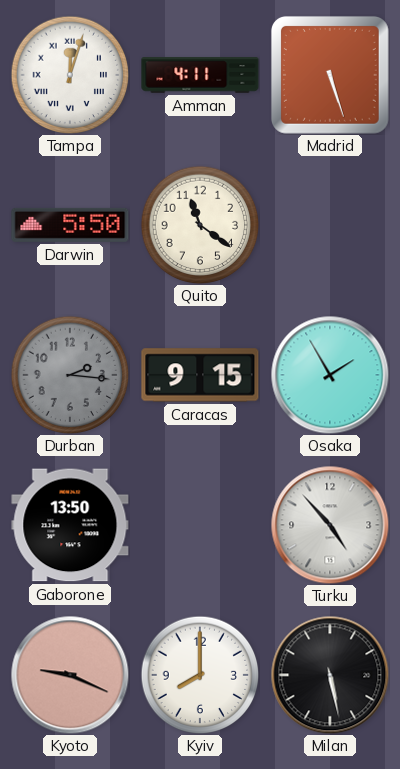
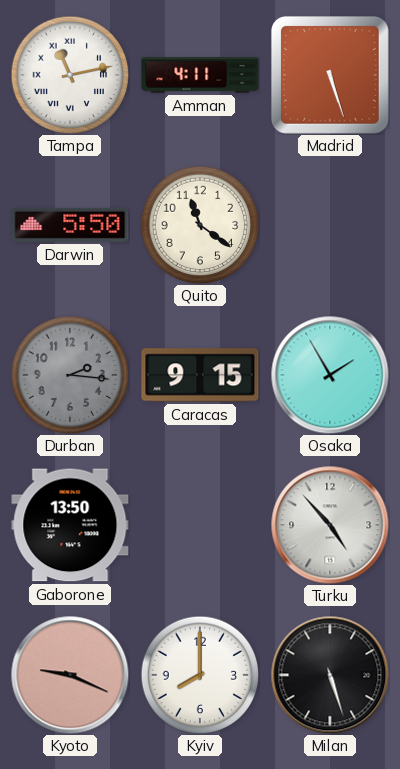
Tampa: 12:03 -> 11:13 (70, 75)
Milan: 5:28 -> 5:27 (330, 675)
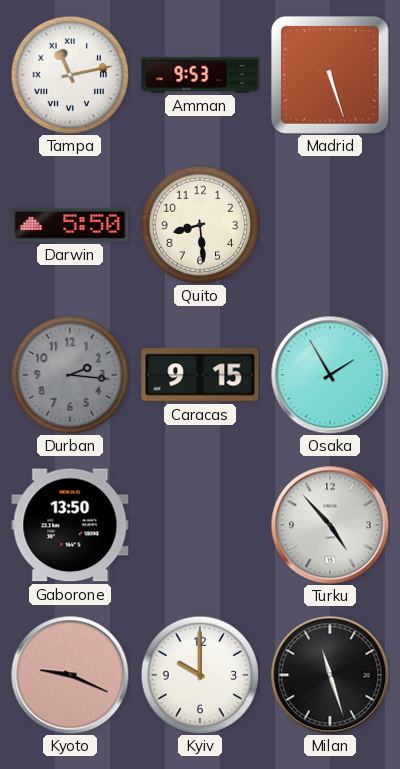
Amman: 4:11 -> 9:53 (200, 75)
Quito: 11:21 -> 8:29 (200, 225)
Kyiv: 8:00 -> 10:00 (200, 675)
Milan: 5:27 -> 11:27 (330, 675)
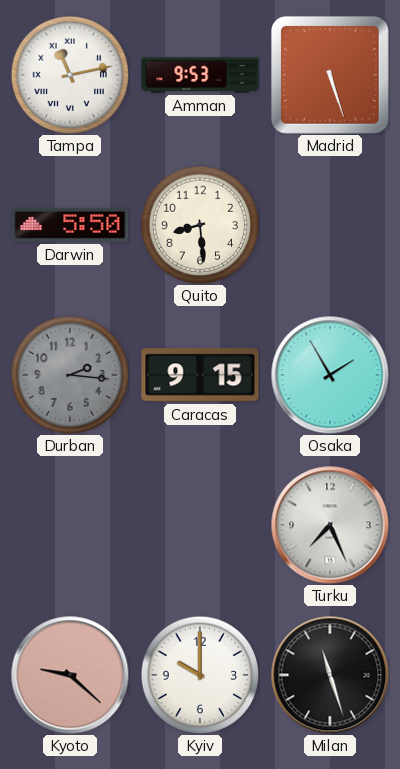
Gaborone: 13:50 -> none (70, 525)
Turku: 4:53 -> 7:26 (330, 525)
Kyoto: 9:19 -> 9:22 (70, 675)
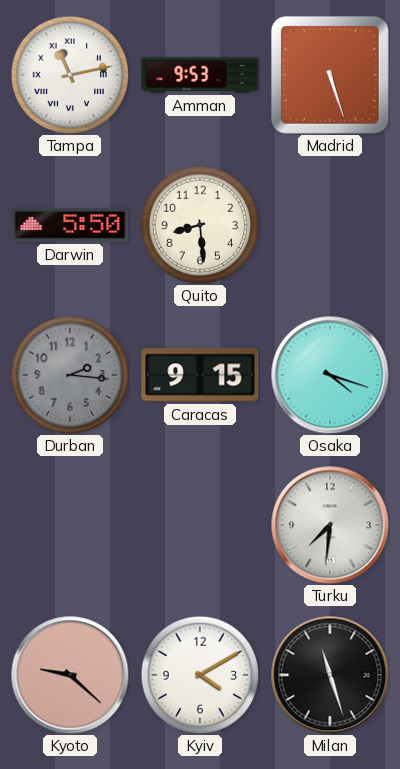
Osaka: 1:55 -> 4:18 (330, 375)
Turku: 7:26 -> 7:31 (330, 525)
Kyiv: 10:00 -> 4:10 (200, 675)
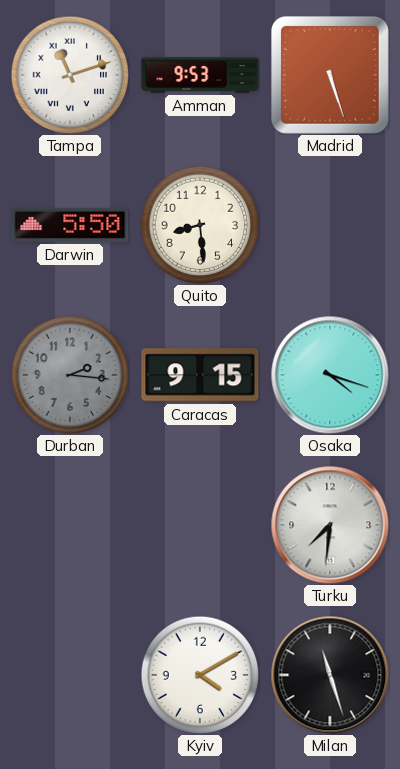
Tampa: 11:13 -> 11:12 (70, 75)
Kyoto: 9:22 -> none (70, 675)
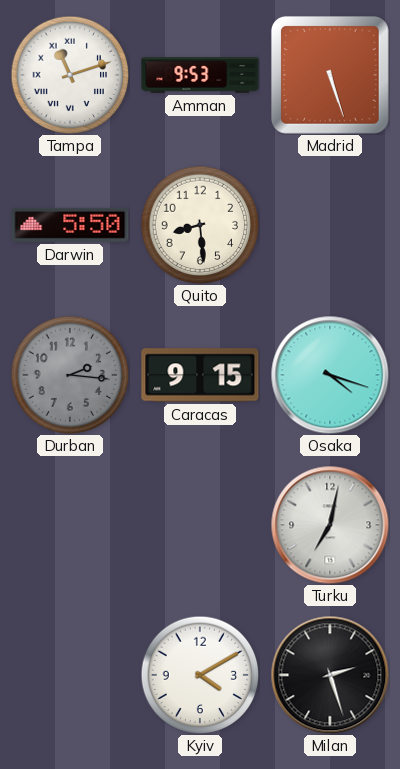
Turku: 7:31 -> 7:02 (330, 525)
Milan: 11:27 -> 2:27 (330, 675)
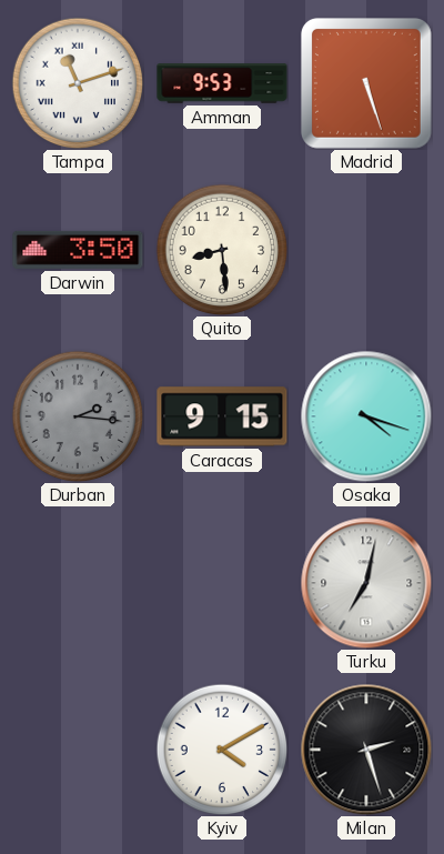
Darwin: 5:50 -> 3:50 (78, 250)
